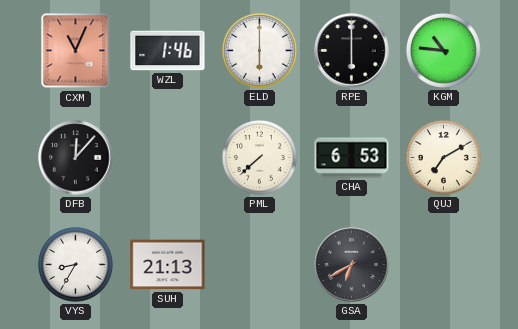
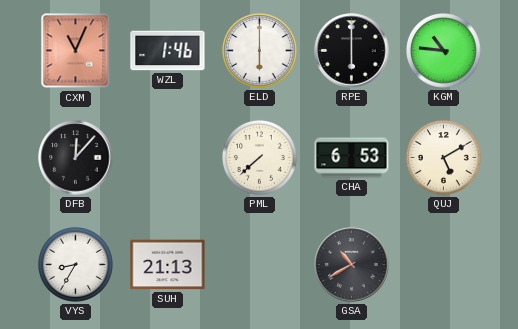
QUJ: 7:10 -> 5:10 (443, 157)
GSA: 6:40 -> 10:40 (352, 265)
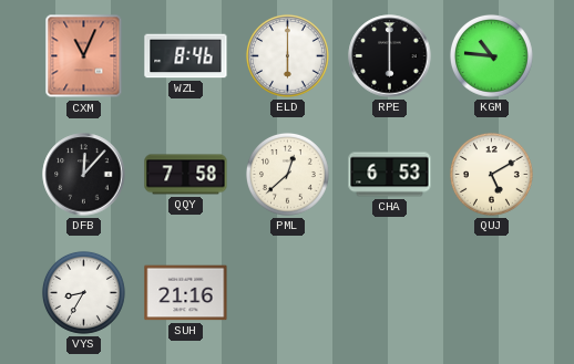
WZL: 1:46 -> 8:46 (186, 56)
QQY: none -> 7:58 (186, 175)
PML: 7:38 -> 12:38 (287, 174)
SUH: 21:13 -> 21:16 (186, 293)
GSA: 10:40 -> none (352, 265)
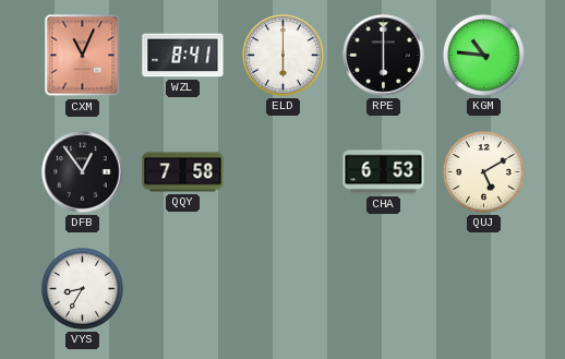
WZL: 8:46 -> 8:41 (183, 56)
DFB: 12:07 -> 12:54 (83, 172)
PML: 12:38 -> none (287, 174)
SUH: 21:16 -> none (186, 293)
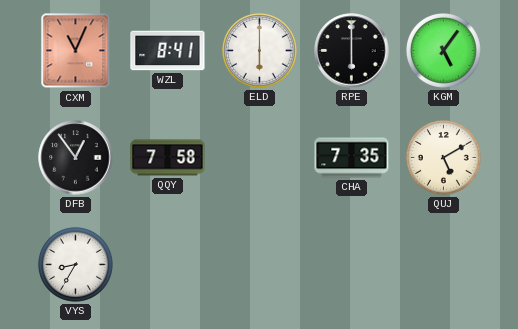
KGM: 10:46 -> 5:06 (443, 50)
CHA: 6:53 -> 7:35 (352, 158)
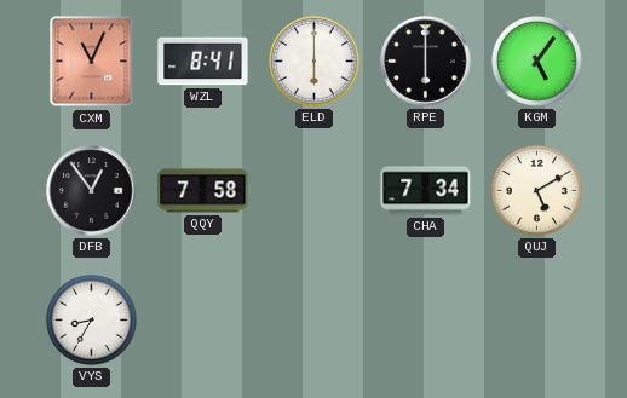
CHA: 7:35 -> 7:34 (426, 191)
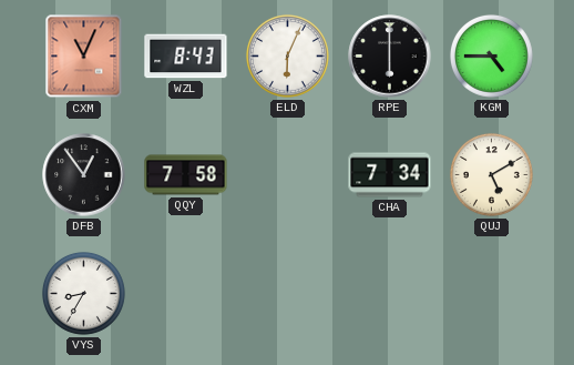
WZL: 8:41 -> 8:43 (186, 57)
ELD: 6:00 -> 6:04 (287, 55)
KGM: 5:06 -> 4:45 (491, 55)
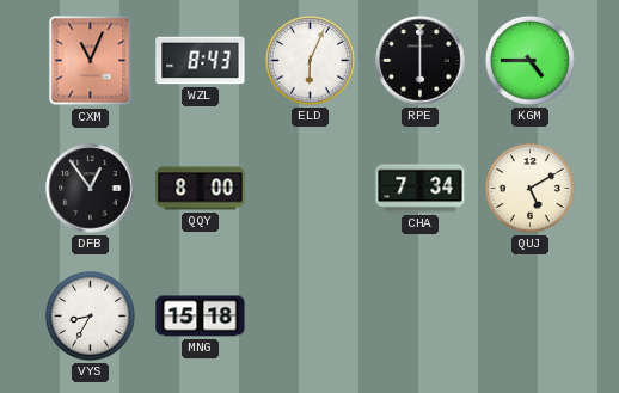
QQY: 7:58 -> 8:00 (201, 189)
MNG: none -> 15:18 (201, 317)
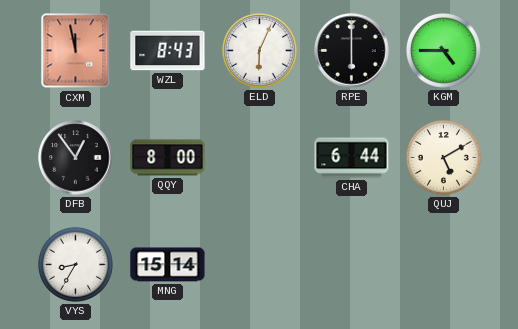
CXM: 11:04 -> 11:58 (76, 51)
CHA: 7:34 -> 6:44 (352, 158)
MNG: 15:18 -> 15:14 (168, 265)
